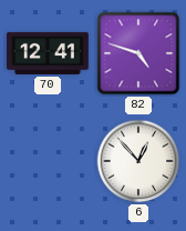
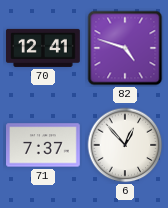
71: none -> 7:37 (44, 145)
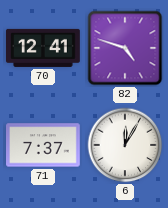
6: 12:53 -> 12:05 (125, 145)
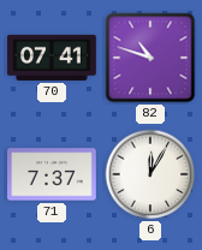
70: 12:41 -> 07:41 (52, 58)
82: 4:48 -> 10:48 (150, 58)
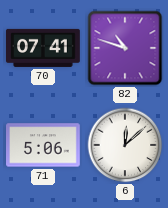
71: 7:37 -> 5:06 (44, 145)
6: 12:05 -> 12:08 (125, 145)
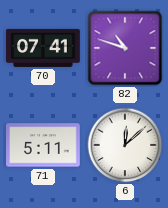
71: 5:06 -> 5:11 (44, 145)
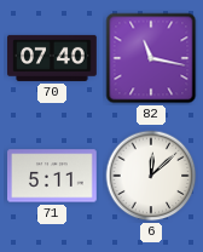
70: 07:41 -> 07:40 (52, 58)
82: 10:48 -> 11:17 (151, 58)
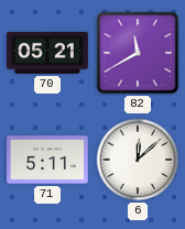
70: 07:40 -> 05:21 (47, 53)
82: 11:17 -> 11:40 (138, 53)
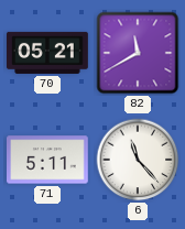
6: 12:08 -> 11:23 (138, 160)
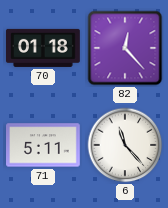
70: 05:21 -> 01:18 (43, 48)
82: 11:40 -> 12:23 (125, 48)
